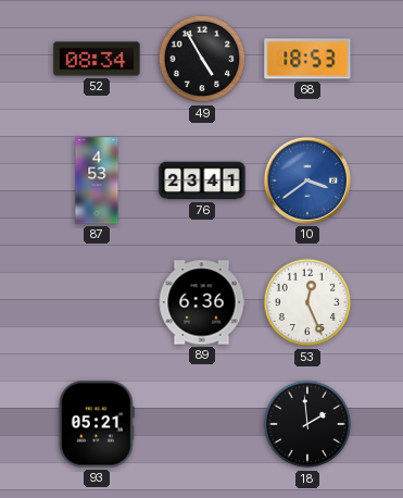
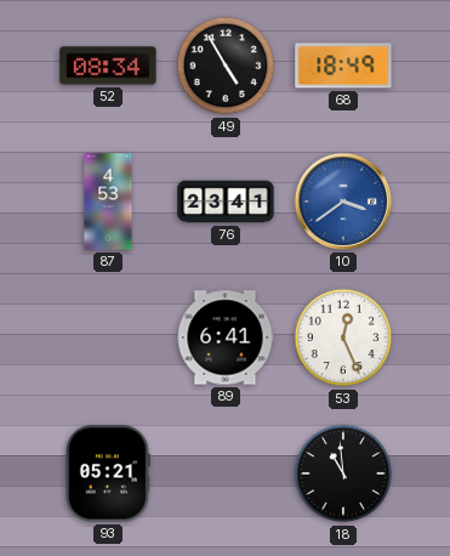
68: 18:53 -> 18:49 (343, 66)
89: 6:36 -> 6:41 (226, 337)
18: 1:59 -> 10:59 (343, 473)
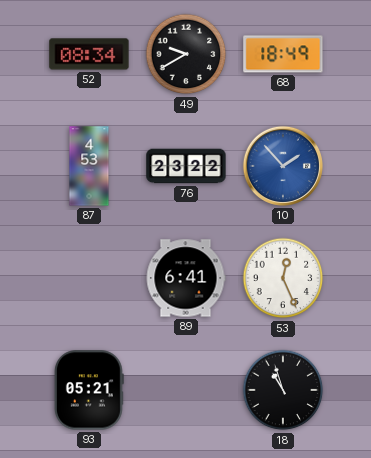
49: 4:55 -> 9:40 (186, 54)
76: 23:41 -> 23:22 (186, 166)
10: 3:39 -> 1:53 (283, 166)
18: 10:59 -> 10:57 (283, 390)
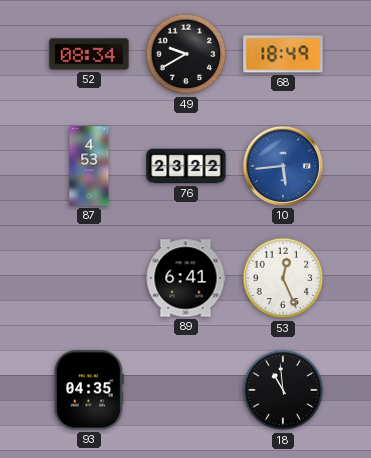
10: 1:53 -> 5:44 (283, 166)
93: 05:21 -> 04:35 (89, 390)
18: 10:57 -> 10:59 (283, 390)
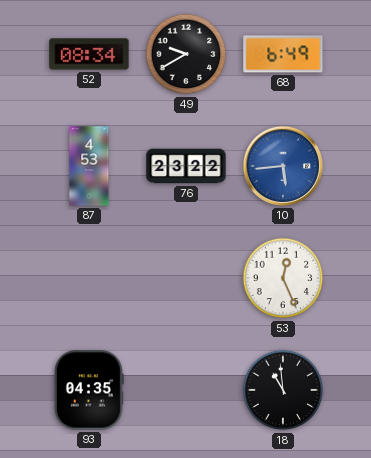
68: 18:49 -> 6:49 (283, 54)
89: 6:41 -> none (186, 278)
